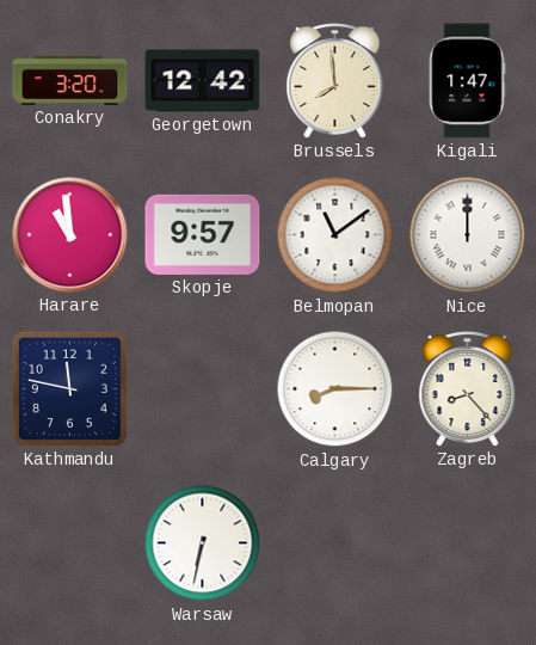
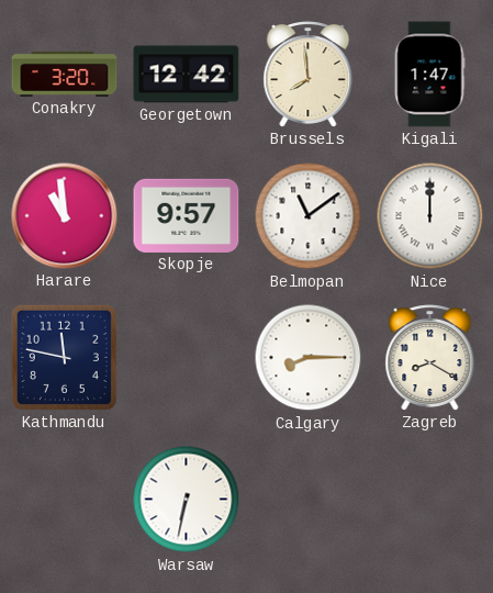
Zagreb: 8:23 -> 8:20 (430, 358)
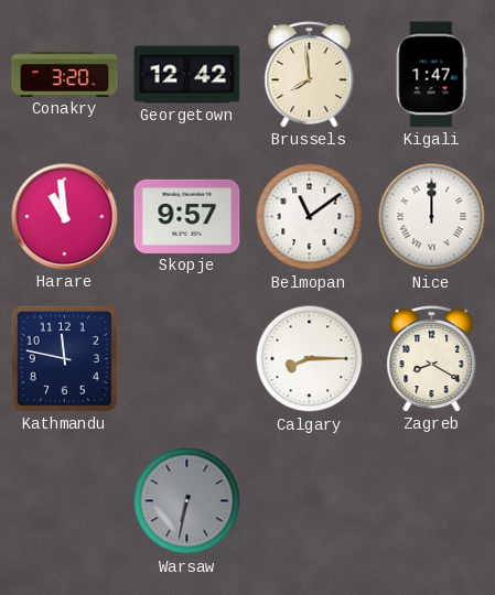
Warsaw dial: white -> grey (187, 501)
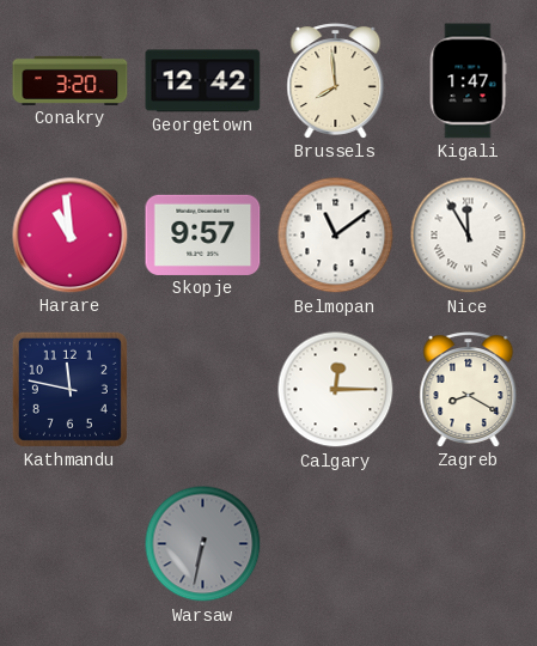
Nice: 12:00 -> 11:55 (469, 236)
Calgary: 8:15 -> 12:15 (336, 390)
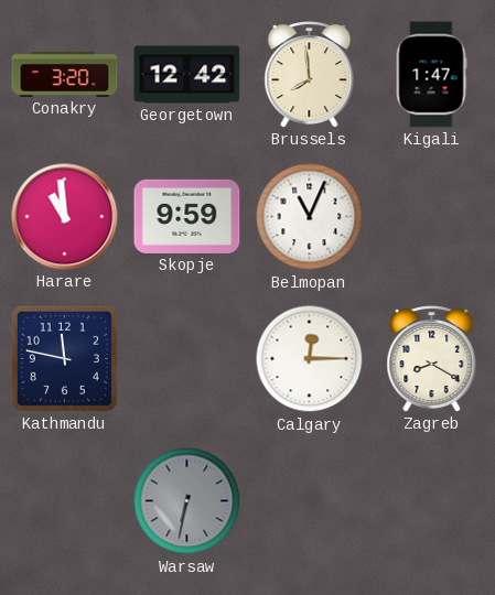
Skopje: 9:57 -> 9:59 (187, 216)
Belmopan: 11:09 -> 11:04 (310, 217)
Nice: 11:55 -> none (469, 236)
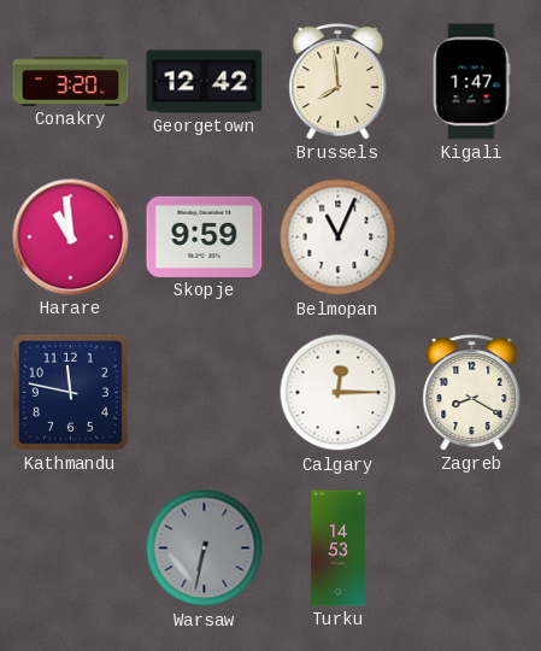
Turku: none -> 14:53 (339, 549)
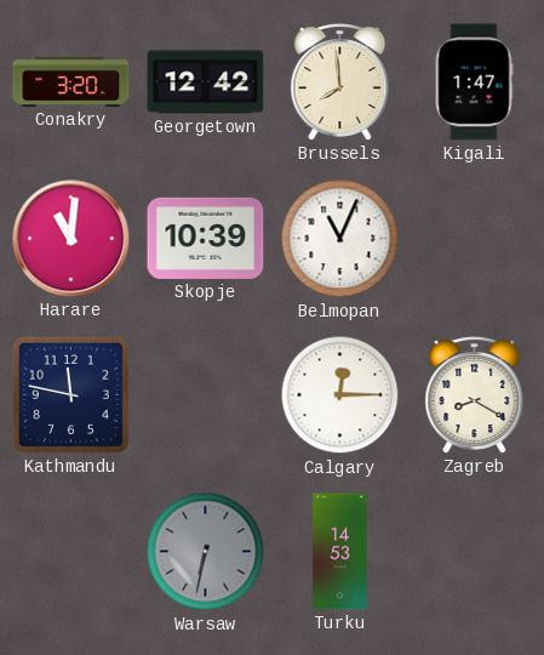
Harare: 10:59 -> 11:01 (71, 239)
Skopje: 9:59 -> 10:39 (206, 238)
